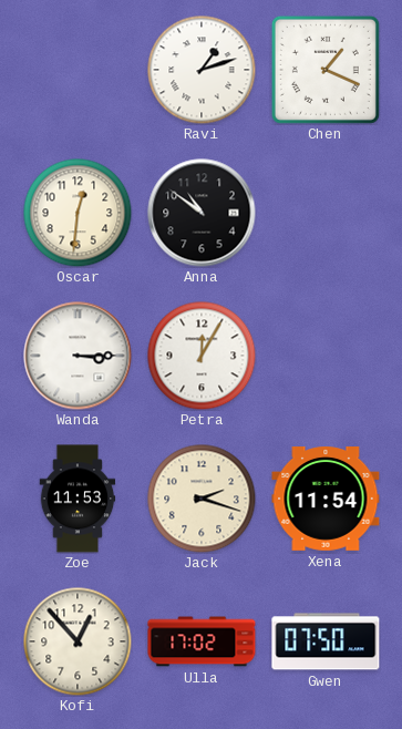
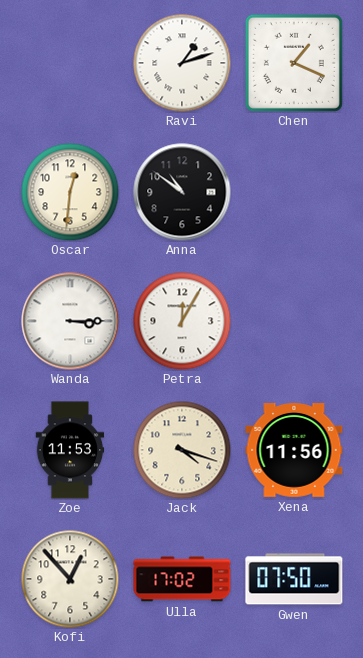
Jack: 2:18 -> 4:18 (182, 450)
Xena: 11:54 -> 11:56 (294, 451)
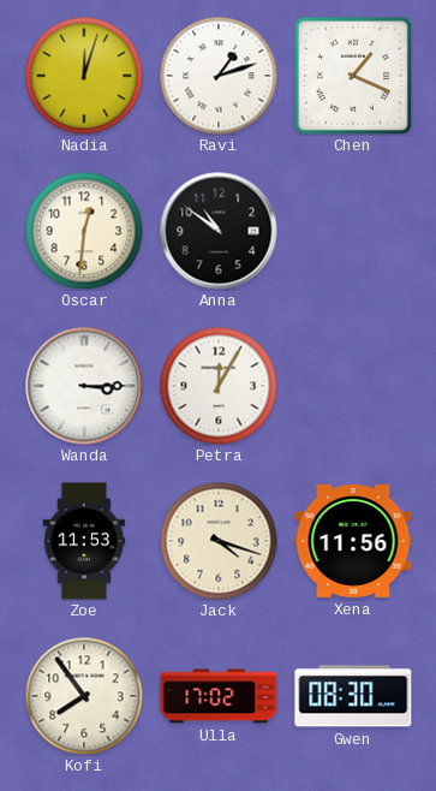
Nadia: none -> 12:03 (84, 76)
Kofi: 12:53 -> 7:54 (84, 696)
Gwen: 07:50 -> 08:30 (353, 696)
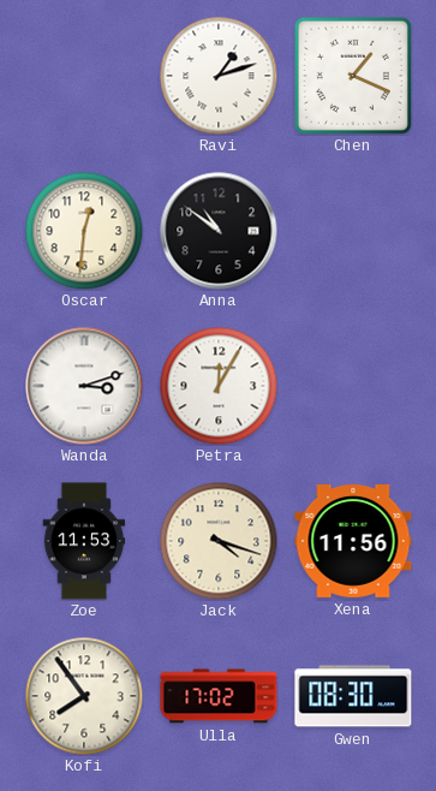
Nadia: 12:03 -> none (84, 76)
Wanda: 3:15 -> 3:12 (84, 386)
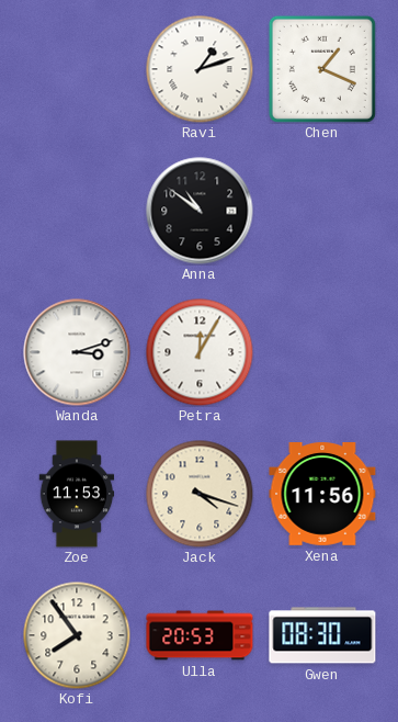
Oscar: 12:31 -> none (84, 231)
Ulla: 17:02 -> 20:53 (200, 635)
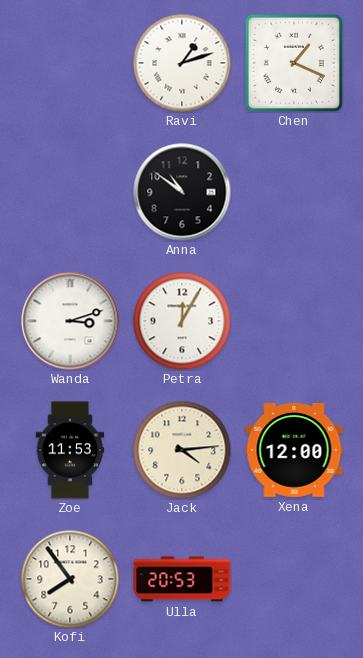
Jack: 4:18 -> 4:14 (182, 450)
Xena: 11:56 -> 12:00 (294, 451)
Gwen: 08:30 -> none (322, 635)
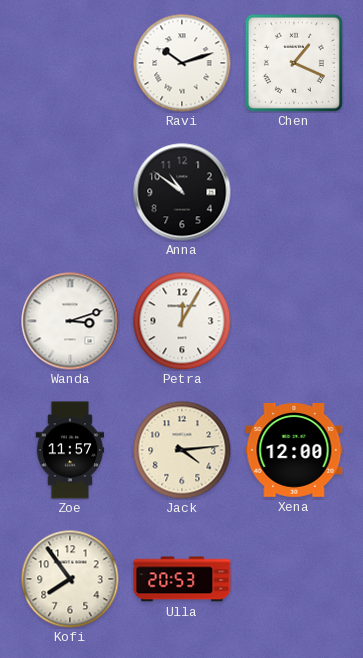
Ravi: 1:12 -> 10:12 (182, 63)
Zoe: 11:53 -> 11:57 (70, 450)
